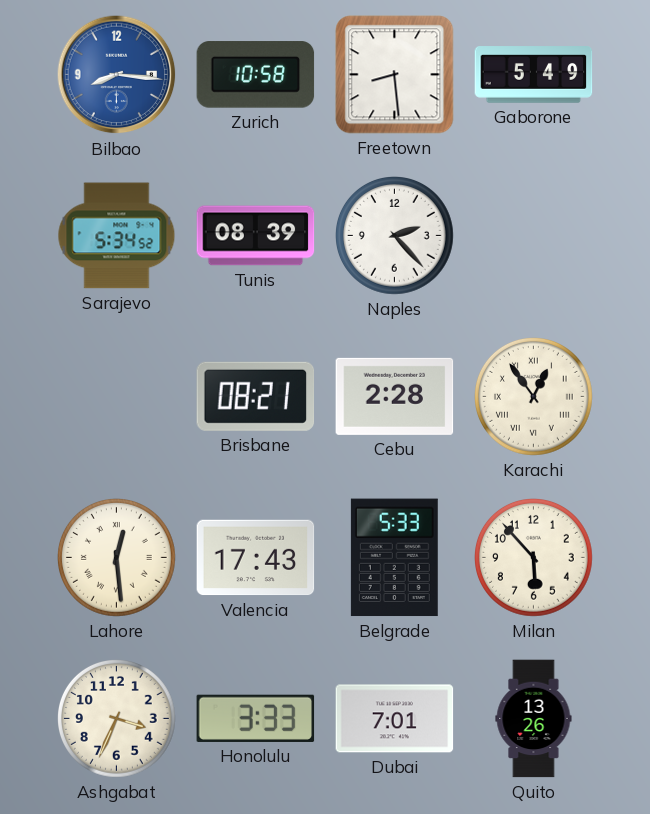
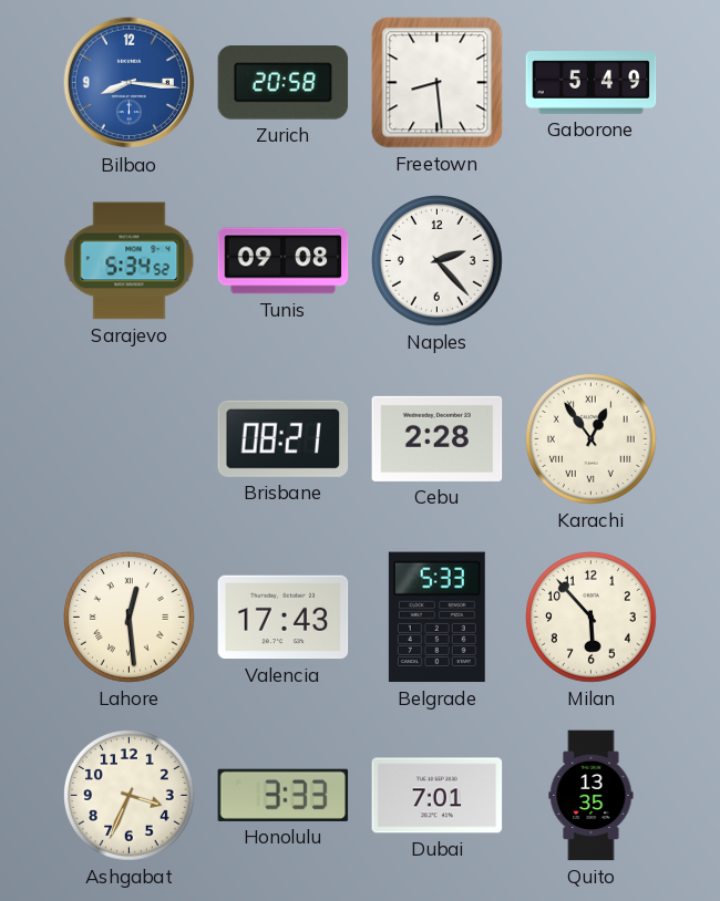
Zurich: 10:58 -> 20:58 (284, 83)
Tunis: 08:39 -> 09:08 (284, 261)
Quito: 13:26 -> 13:35 (592, 796)
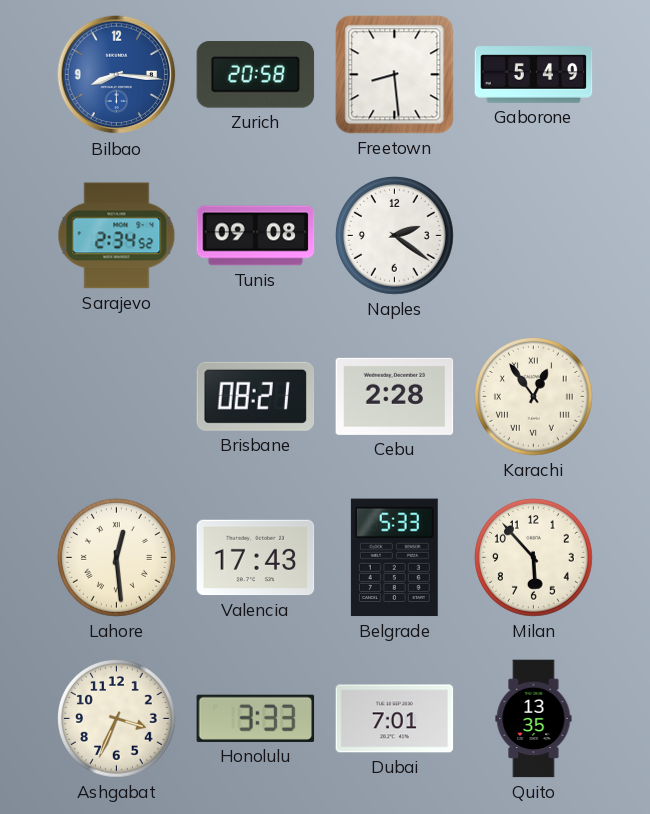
Sarajevo: 5:34 -> 2:34 (117, 236)
Naples: 2:23 -> 2:21 (395, 236)
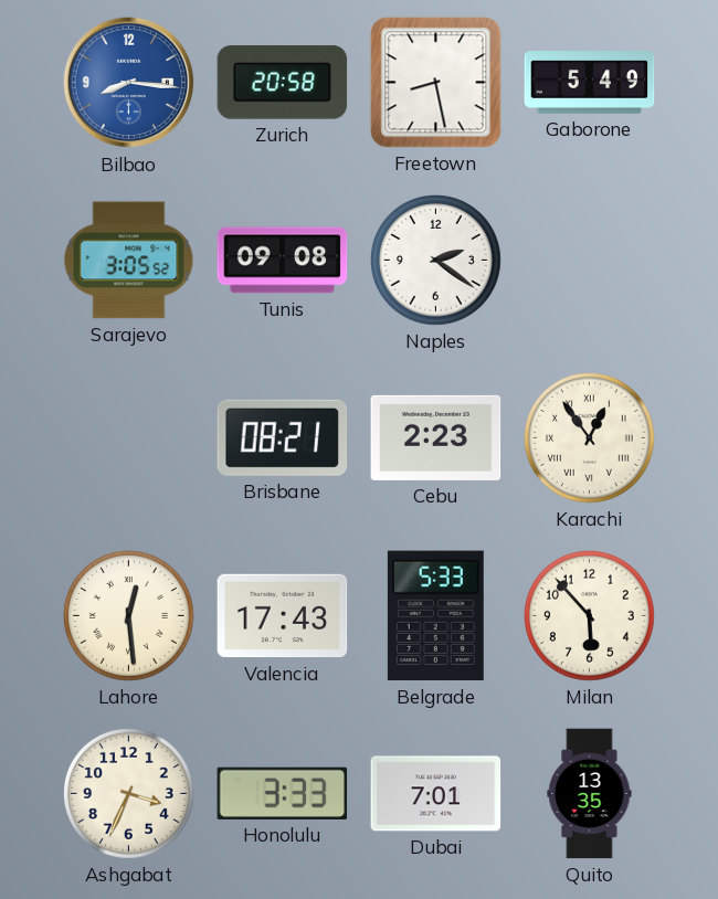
Freetown: 8:29 -> 8:28 (436, 83)
Sarajevo: 2:34 -> 3:05 (129, 261)
Cebu: 2:28 -> 2:23 (436, 437)
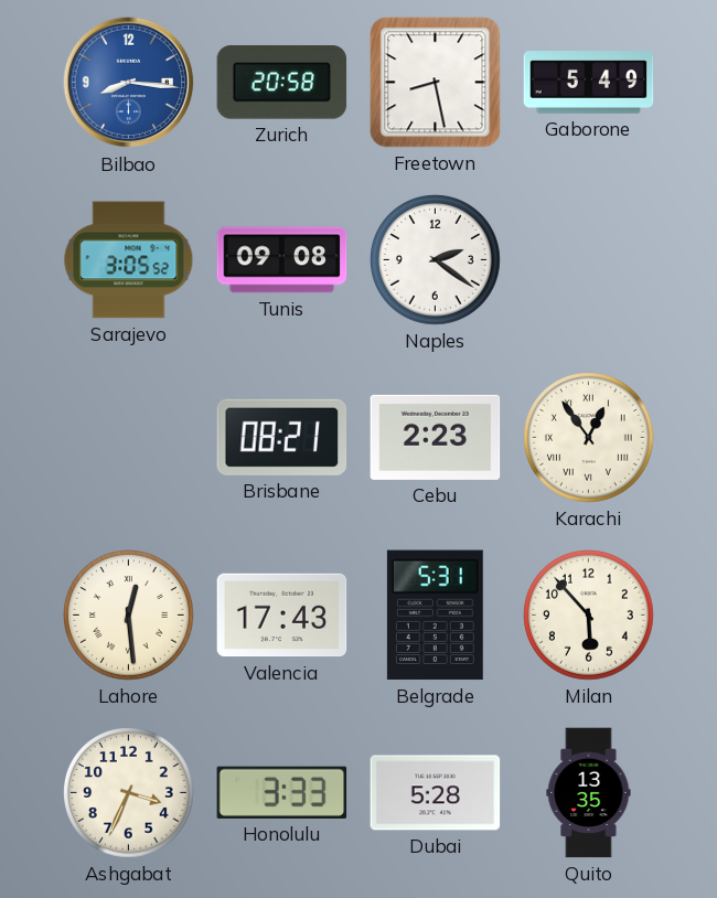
Belgrade: 5:33 -> 5:31 (435, 616)
Dubai: 7:01 -> 5:28 (436, 793)
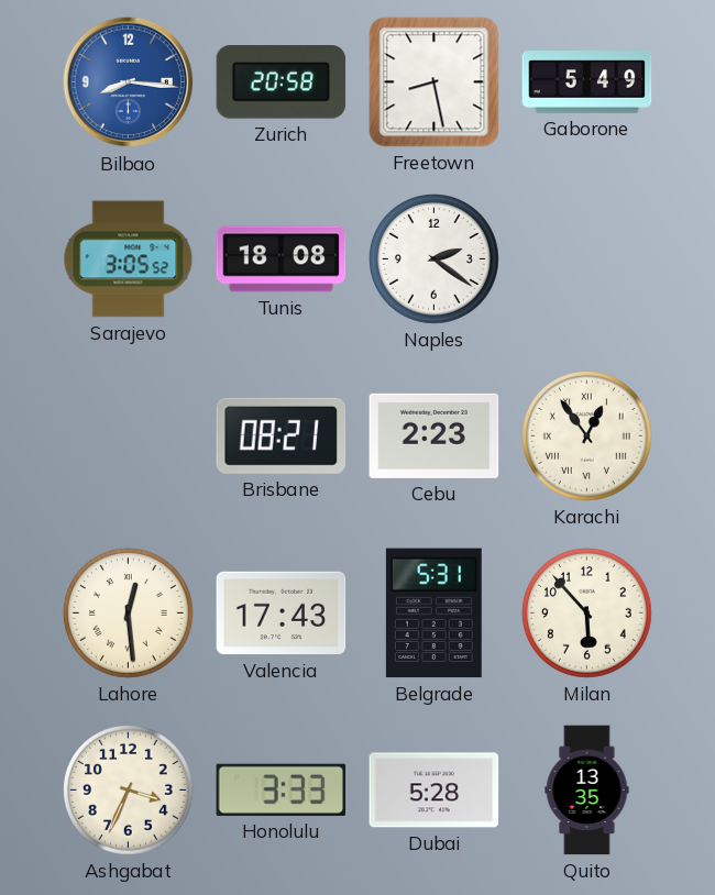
Tunis: 09:08 -> 18:08 (282, 259)
